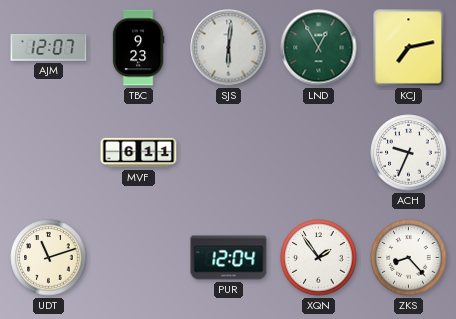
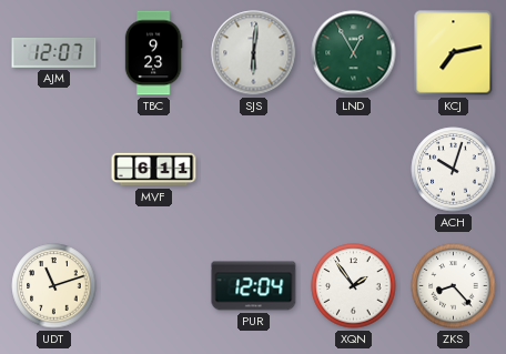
ACH: 9:34 -> 10:03 (454, 170)
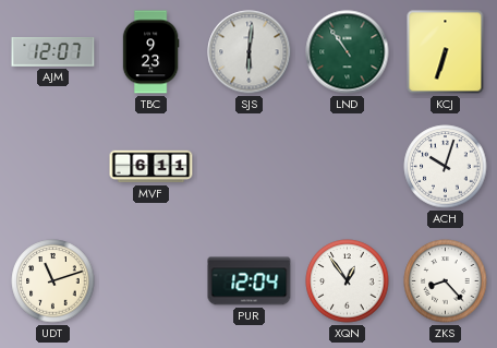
LND: 12:55 -> 10:54 (348, 52)
KCJ: 7:13 -> 6:33 (446, 52)
XQN: 1:54 -> 12:54 (348, 281)
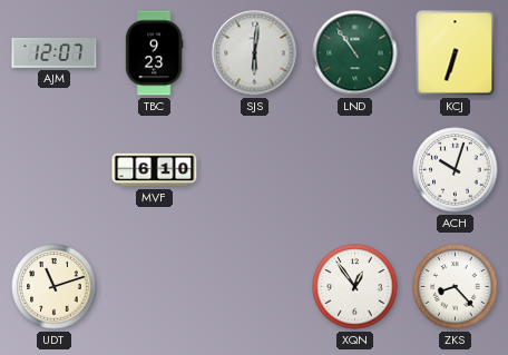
MVF: 6:11 -> 6:10 (155, 170)
PUR: 12:04 -> none (250, 281)
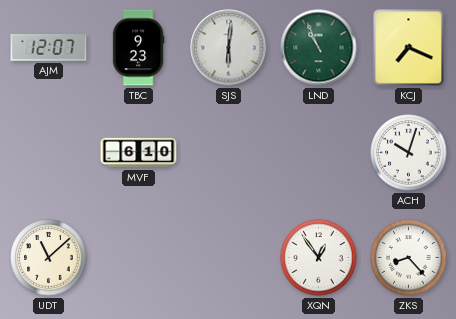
LND: 10:54 -> 10:56 (319, 48)
KCJ: 6:33 -> 7:19 (409, 48)
UDT: 11:12 -> 11:08 (49, 258)
